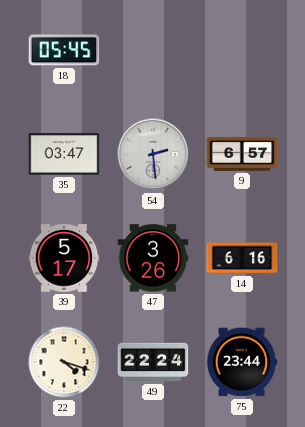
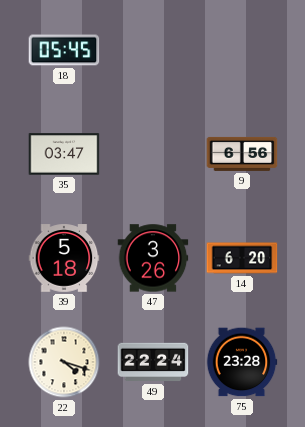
54: 2:29 -> none (153, 154)
9: 6:57 -> 6:56 (242, 154)
39: 5:17 -> 5:18 (64, 258)
14: 6:16 -> 6:20 (242, 258)
75: 23:44 -> 23:28 (242, 362)
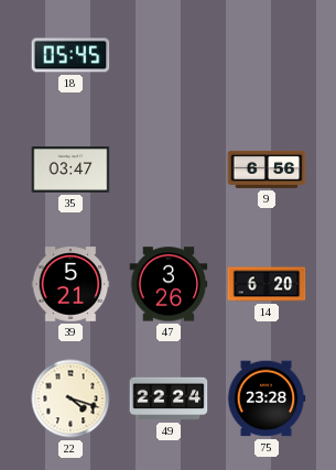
39: 5:18 -> 5:21 (71, 284)
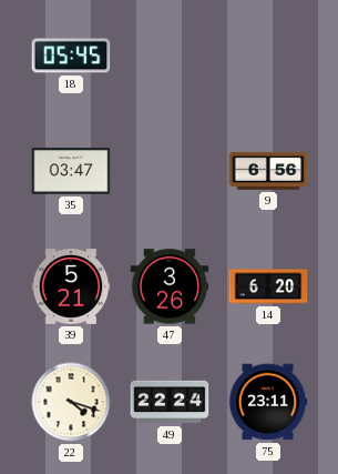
75: 23:28 -> 23:11 (268, 402)
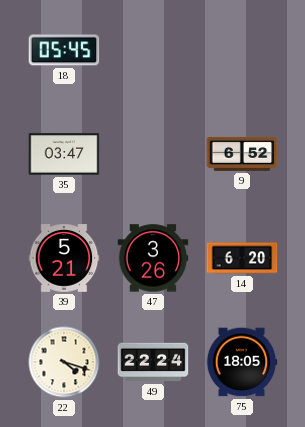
9: 6:56 -> 6:52 (242, 154)
75: 23:11 -> 18:05 (242, 362)
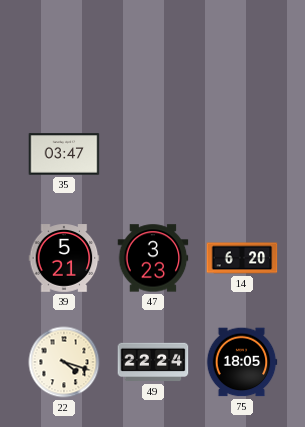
18: 05:45 -> none (64, 50)
9: 6:52 -> none (242, 154)
47: 3:26 -> 3:23 (153, 258)
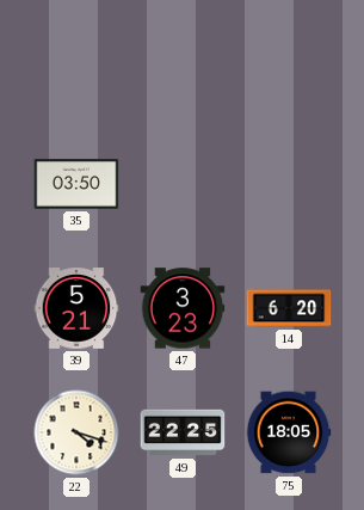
35: 03:47 -> 03:50 (76, 184)
49: 22:24 -> 22:25 (183, 432)
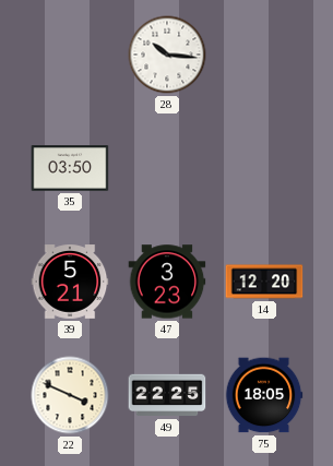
28: none -> 10:16 (167, 55)
14: 6:20 -> 12:20 (264, 282)
22: 4:18 -> 3:49 (70, 395)
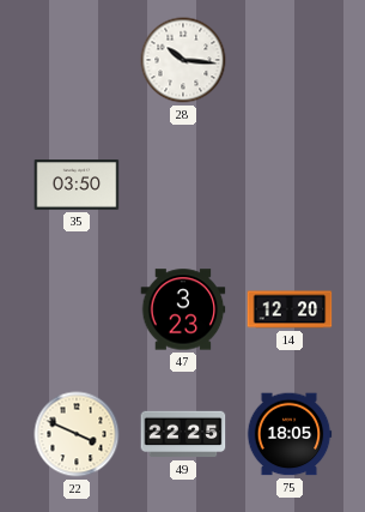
39: 5:21 -> none (70, 282)
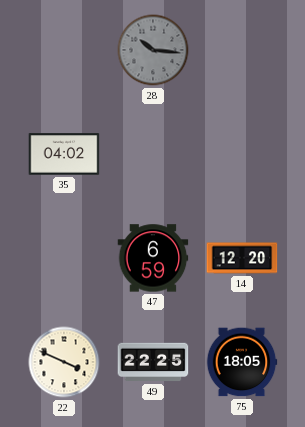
28 dial: white -> grey (153, 50)
35: 03:50 -> 04:02 (64, 154)
47: 3:23 -> 6:59 (153, 258)
